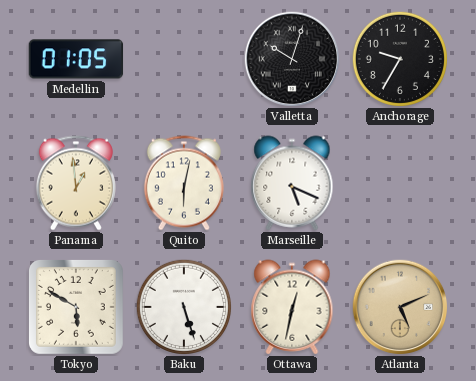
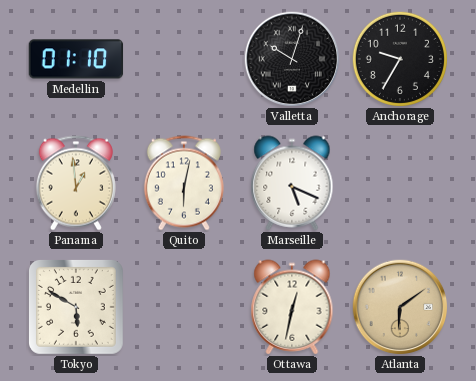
Medellin: 01:05 -> 01:10 (76, 59)
Baku: 5:27 -> none (184, 307)
Atlanta: 5:11 -> 6:09 (400, 307)
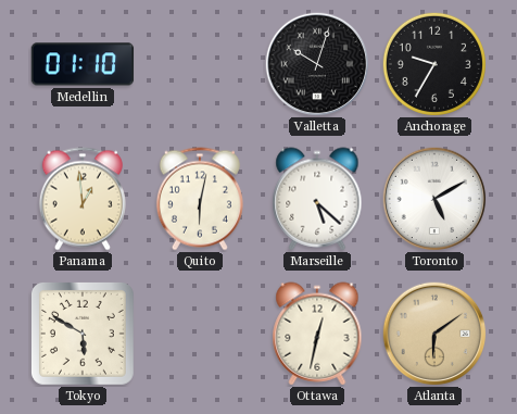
Marseille: 5:19 -> 5:22 (317, 199)
Toronto: none -> 5:10 (434, 199)
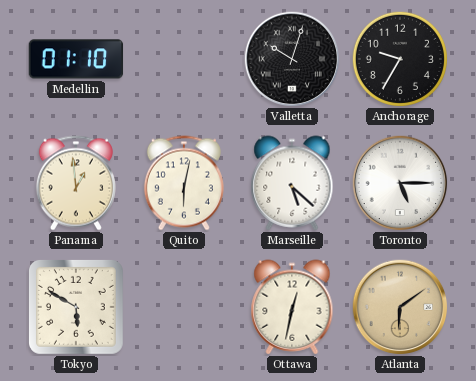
Toronto: 5:10 -> 5:15 (400, 183)
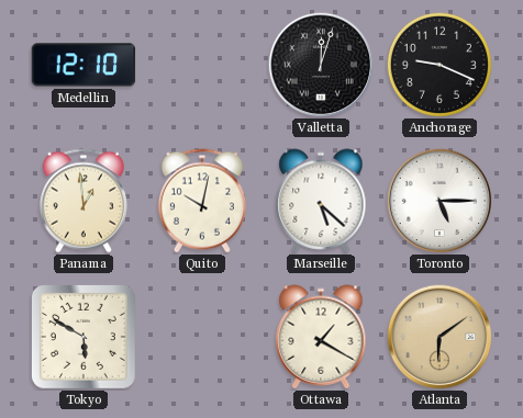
Medellin: 01:10 -> 12:10 (84, 65)
Valletta: 10:03 -> 12:03 (321, 65)
Anchorage: 9:35 -> 9:19 (439, 65)
Quito: 6:02 -> 10:02 (202, 201)
Ottawa: 12:32 -> 1:20 (321, 337)
